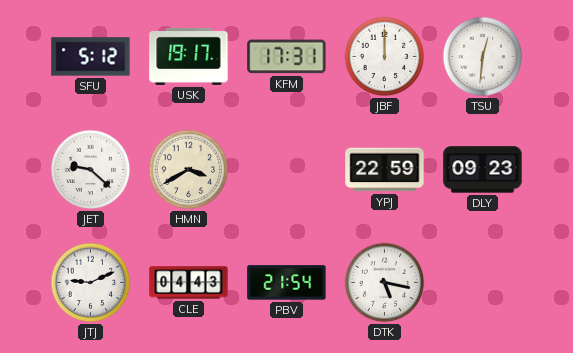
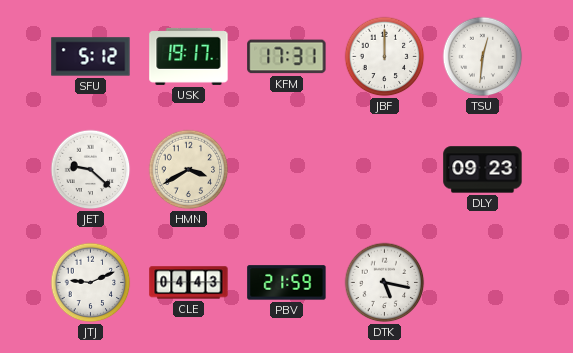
YPJ: 22:59 -> none (385, 170)
PBV: 21:54 -> 21:59 (287, 283)
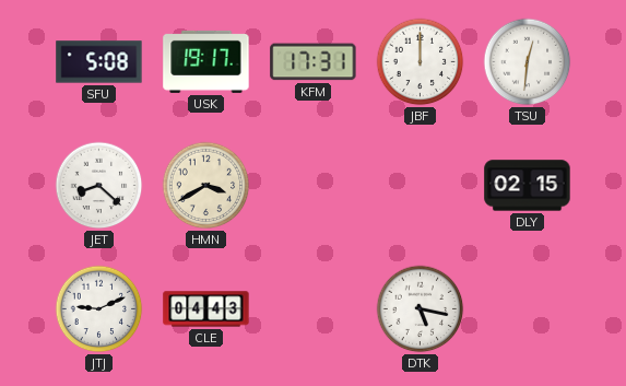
SFU: 5:12 -> 5:08 (99, 62)
JET: 9:22 -> 8:22 (99, 186)
DLY: 09:23 -> 02:15 (528, 186)
PBV: 21:59 -> none (287, 283)
